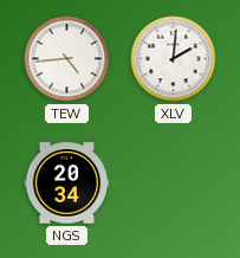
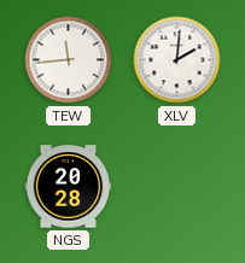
TEW: 4:44 -> 11:44 (69, 60)
NGS: 20:34 -> 20:28 (69, 187)
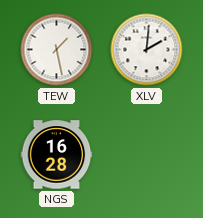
TEW: 11:44 -> 1:28 (57, 50)
NGS: 20:28 -> 16:28 (57, 155)
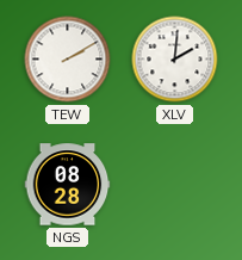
TEW: 1:28 -> 2:10 (68, 60)
NGS: 16:28 -> 08:28 (68, 185)
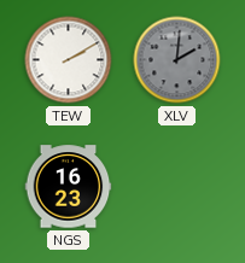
XLV dial: white -> grey (177, 60)
NGS: 08:28 -> 16:23 (69, 187)
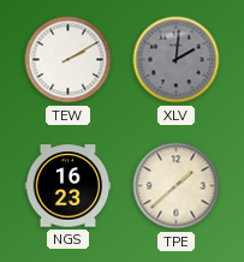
TPE: none -> 1:38 (177, 186)
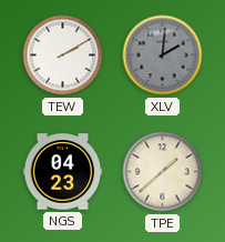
NGS: 16:23 -> 04:23 (63, 172)
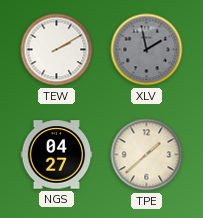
XLV: 2:01 -> 1:58 (147, 50)
NGS: 04:23 -> 04:27 (57, 155)
